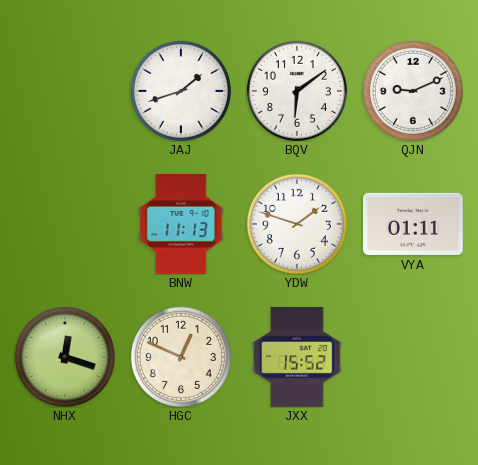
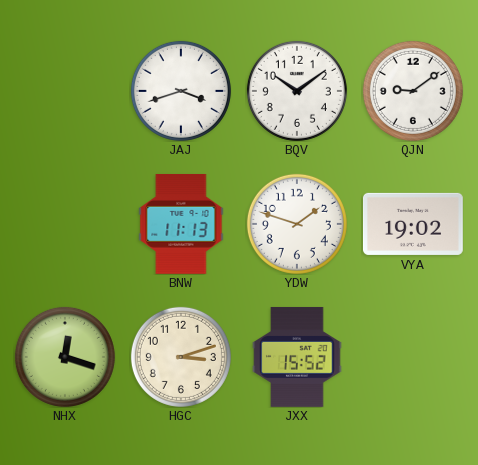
JAJ: 1:42 -> 3:42 (181, 91)
BQV: 6:09 -> 10:09 (297, 91)
QJN: 9:11 -> 9:09 (413, 91)
VYA: 01:11 -> 19:02 (413, 224)
HGC: 12:49 -> 3:12 (181, 357)
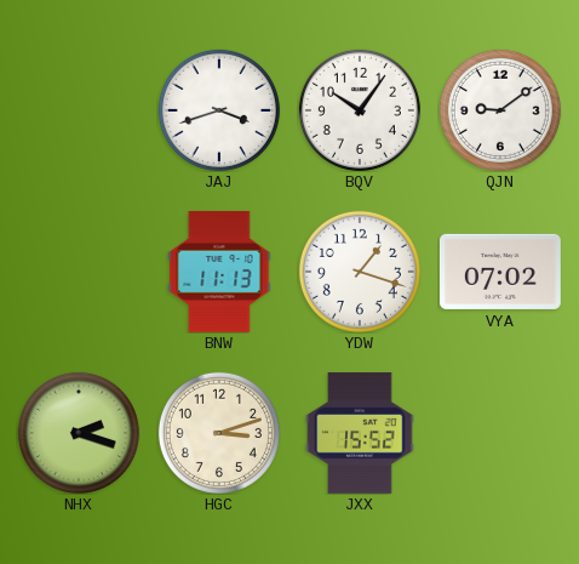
BQV: 10:09 -> 10:06 (360, 110)
YDW: 1:48 -> 1:18 (360, 272)
VYA: 19:02 -> 07:02 (500, 272)
NHX: 12:18 -> 2:18 (79, 433)
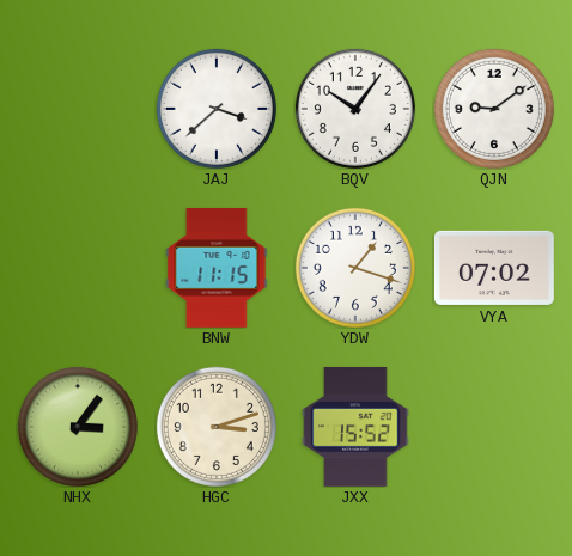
JAJ: 3:42 -> 3:38 (217, 109)
BNW: 11:13 -> 11:15 (217, 268)
NHX: 2:18 -> 3:06 (78, 427)
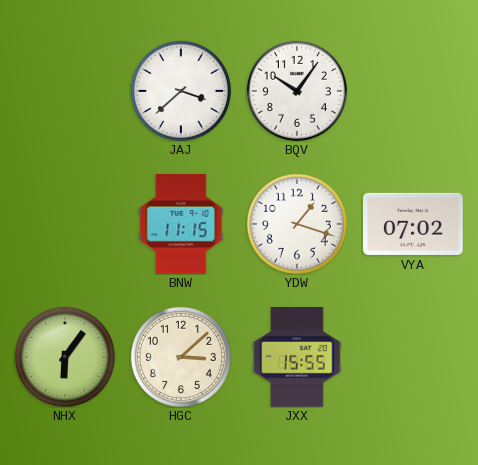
QJN: 9:09 -> none (494, 109)
NHX: 3:06 -> 6:06 (65, 357)
HGC: 3:12 -> 3:08 (181, 357)
JXX: 15:52 -> 15:55 (297, 357)
